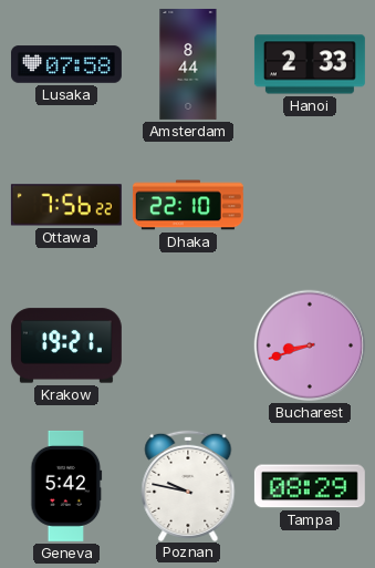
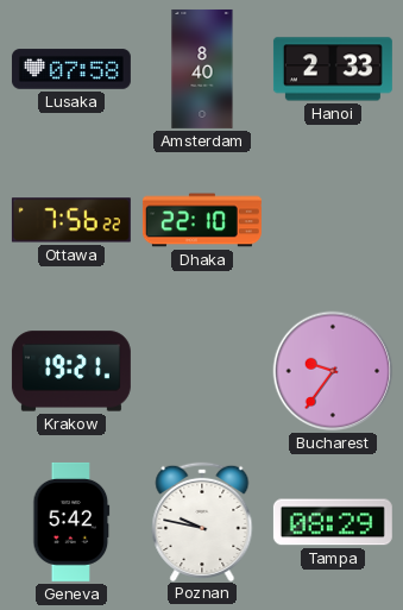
Amsterdam: 8:44 -> 8:40 (202, 69)
Bucharest: 8:42 -> 9:36 (333, 371)
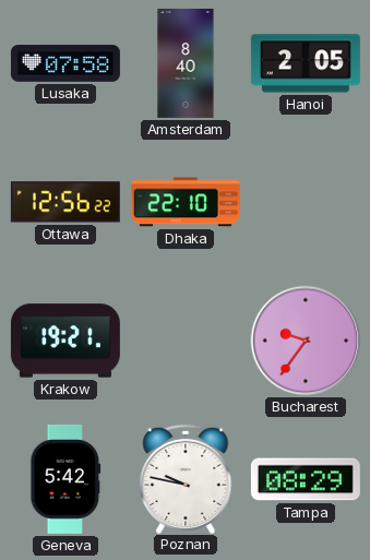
Hanoi: 2:33 -> 2:05 (306, 63)
Ottawa: 7:56 -> 12:56 (65, 202)
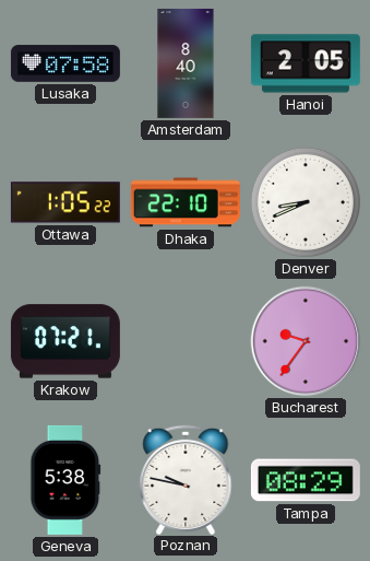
Ottawa: 12:56 -> 1:05 (65, 202)
Denver: none -> 8:41 (306, 202)
Krakow: 19:21 -> 07:21 (65, 341)
Geneva: 5:42 -> 5:38 (65, 480)
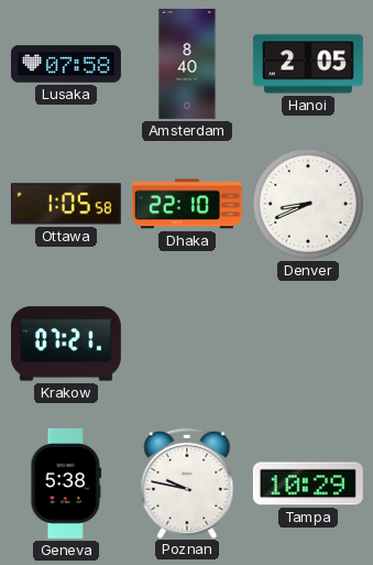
Ottawa: 1:05:22 -> 1:05:58 (66, 204)
Bucharest: 9:36 -> none (306, 341)
Tampa: 08:29 -> 10:29 (308, 483)
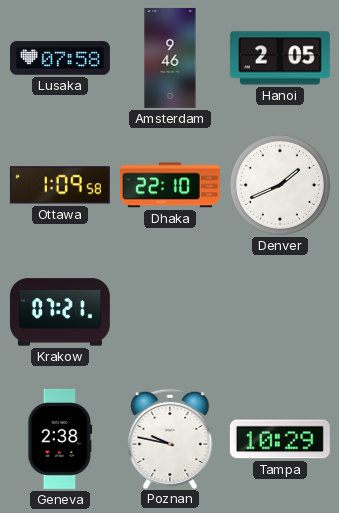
Amsterdam: 8:40 -> 9:46 (170, 58)
Ottawa: 1:05 -> 1:09 (60, 185)
Denver: 8:41 -> 1:41 (280, 185)
Geneva: 5:38 -> 2:38 (60, 439)
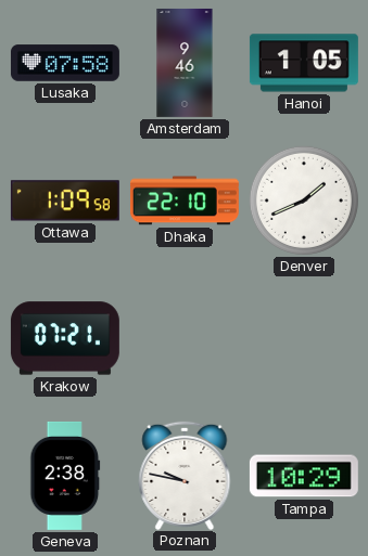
Hanoi: 2:05 -> 1:05 (304, 63)
